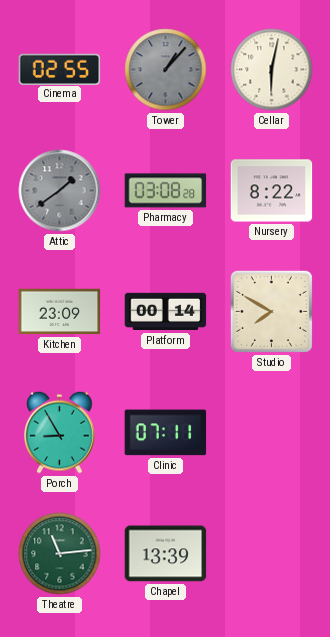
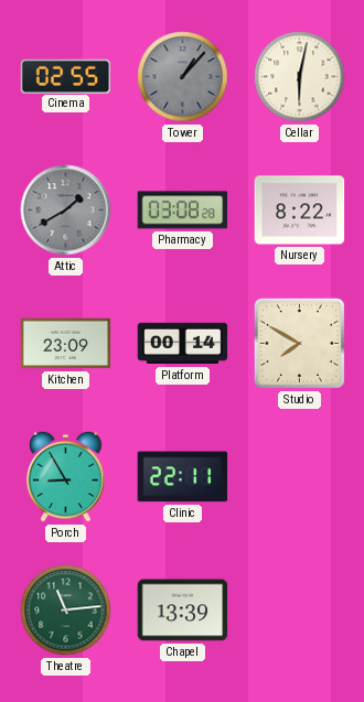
Attic: 1:39 -> 1:40 (66, 210)
Clinic: 07:11 -> 22:11 (183, 477)
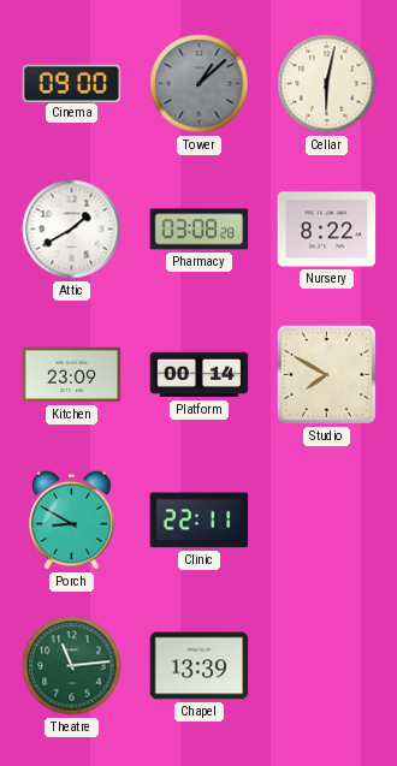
Cinema: 02:55 -> 09:00 (72, 83)
Tower: 1:07 -> 1:08 (200, 84)
Attic dial: grey -> white (72, 230)
Porch: 8:55 -> 8:50 (72, 519)
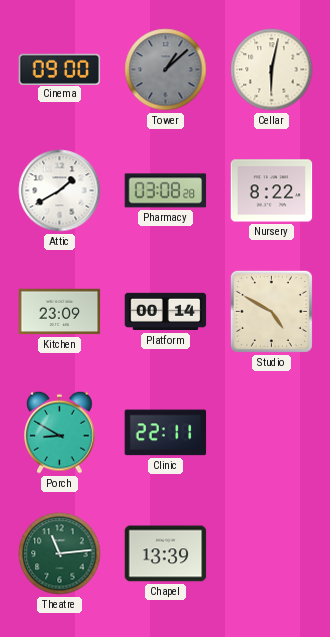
Studio: 7:50 -> 4:50 (271, 311)
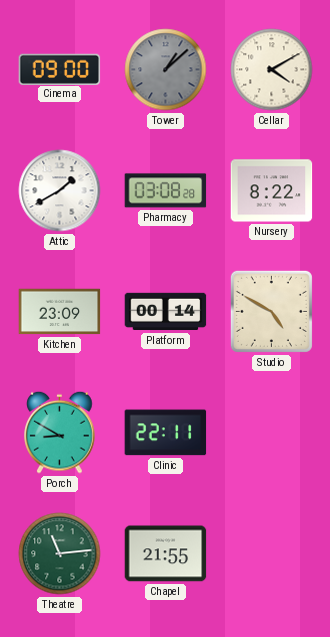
Cellar: 6:02 -> 4:10 (272, 70)
Chapel: 13:39 -> 21:55 (166, 554)
